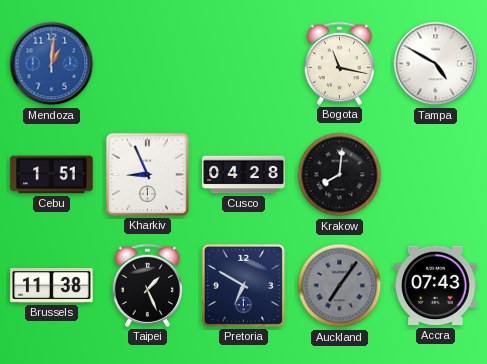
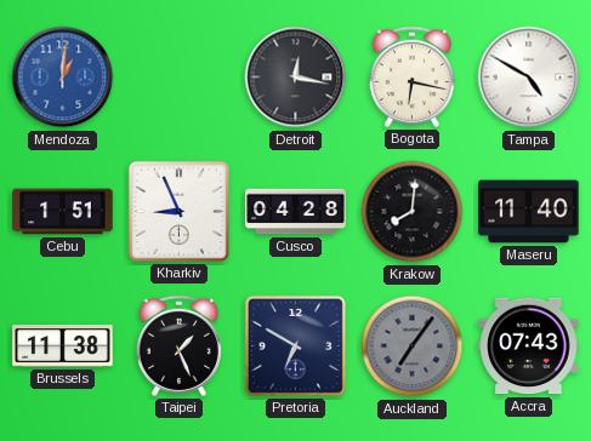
Detroit: none -> 12:17 (296, 78)
Bogota: 11:17 -> 6:17 (411, 76)
Maseru: none -> 11:40 (529, 212)
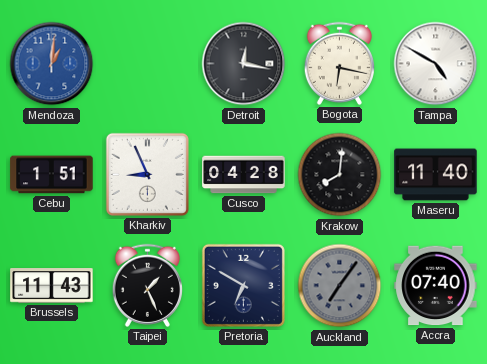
Brussels: 11:38 -> 11:43 (52, 286)
Accra: 07:43 -> 07:40 (436, 286)
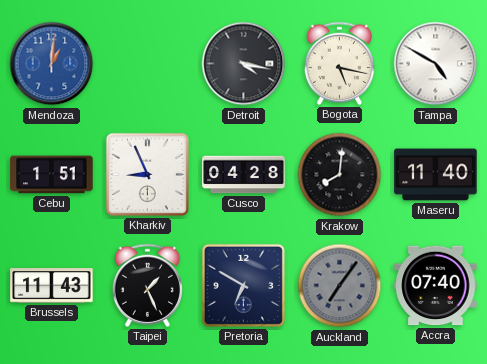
Detroit: 12:17 -> 4:17 (244, 64)
Bogota: 6:17 -> 5:17 (339, 63)
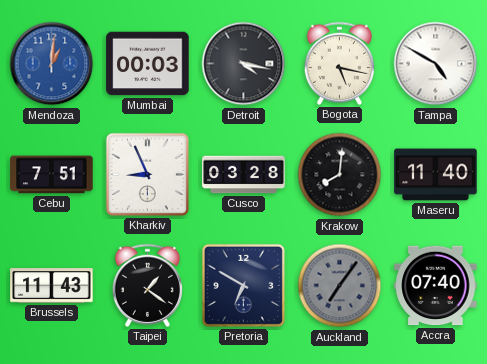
Mumbai: none -> 00:03 (148, 64)
Cebu: 1:51 -> 7:51 (52, 175)
Cusco: 04:28 -> 03:28 (244, 175)
Taipei: 1:26 -> 1:21 (147, 285)
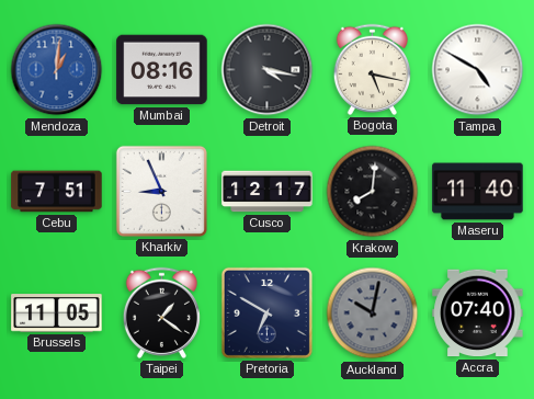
Mumbai: 00:03 -> 08:16 (162, 70)
Cusco: 03:28 -> 12:17 (268, 192)
Brussels: 11:43 -> 11:05 (57, 314)
Auckland: 7:06 -> 10:02 (373, 314)
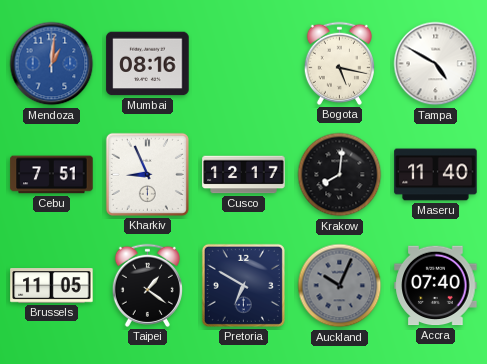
Detroit: 4:17 -> none (268, 70)
Auckland: 10:02 -> 10:04 (340, 286)
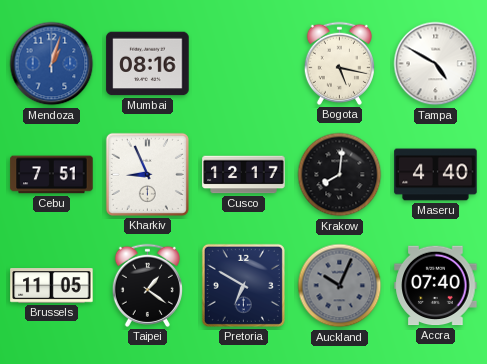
Mendoza: 1:01 -> 1:03 (52, 64)
Maseru: 11:40 -> 4:40 (436, 175)
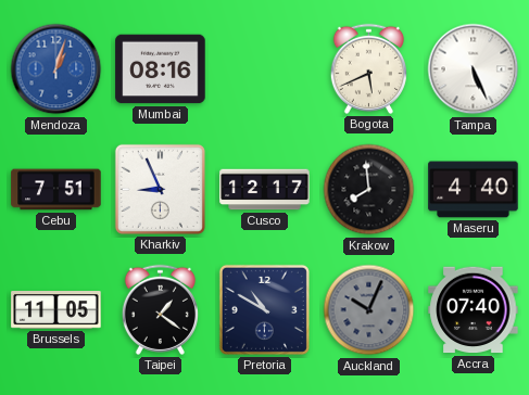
Bogota: 5:17 -> 5:41 (368, 68)
Tampa: 4:50 -> 5:26 (474, 69)
Krakow: 8:01 -> 7:59 (369, 190)
Pretoria: 6:50 -> 10:50 (264, 309)
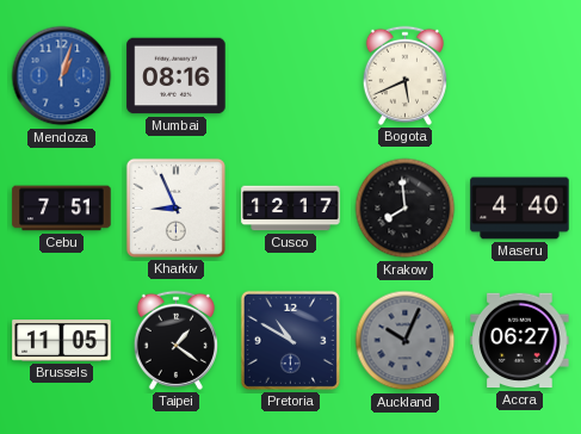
Tampa: 5:26 -> none (474, 69)
Accra: 07:40 -> 06:27 (520, 341)
